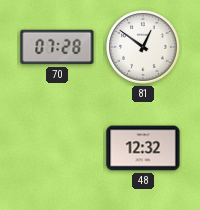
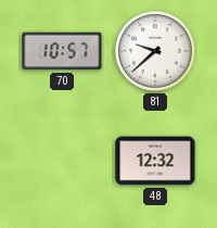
70: 07:28 -> 10:57 (62, 51)
81: 12:51 -> 9:38 (156, 52)
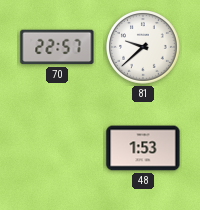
70: 10:57 -> 22:57 (57, 47)
48: 12:32 -> 1:53 (143, 148)
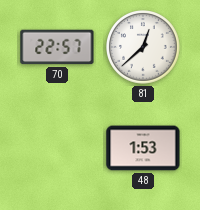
81: 9:38 -> 12:38 (144, 48)
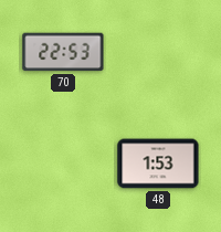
70: 22:57 -> 22:53 (63, 52)
81: 12:38 -> none (144, 48)
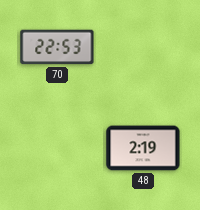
48: 1:53 -> 2:19 (143, 148)
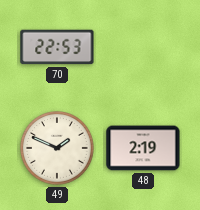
49: none -> 1:49 (58, 149)
